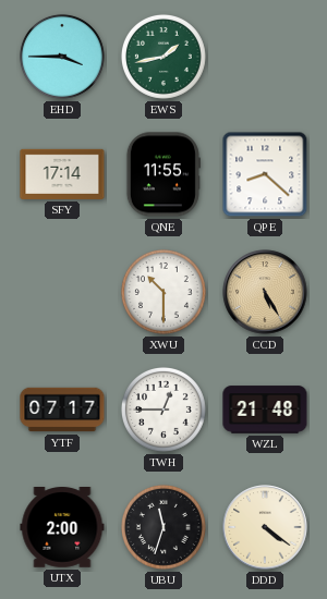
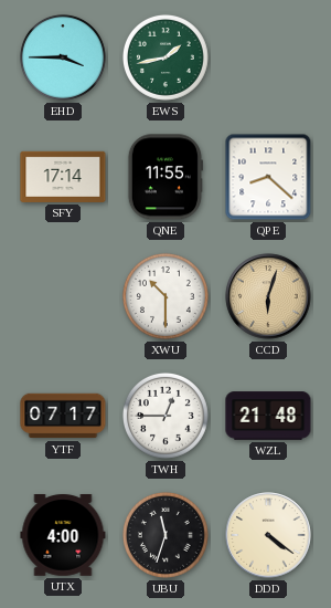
CCD: 5:25 -> 6:03 (268, 296)
UTX: 2:00 -> 4:00 (63, 536)
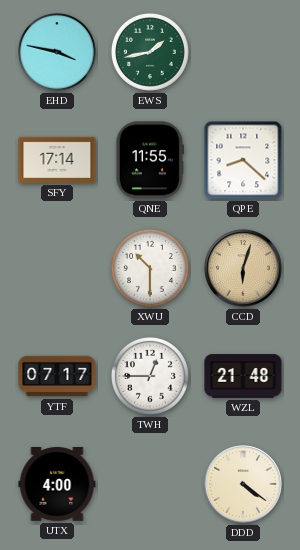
EHD: 3:45 -> 3:47 (57, 52)
UBU: 11:33 -> none (165, 535)
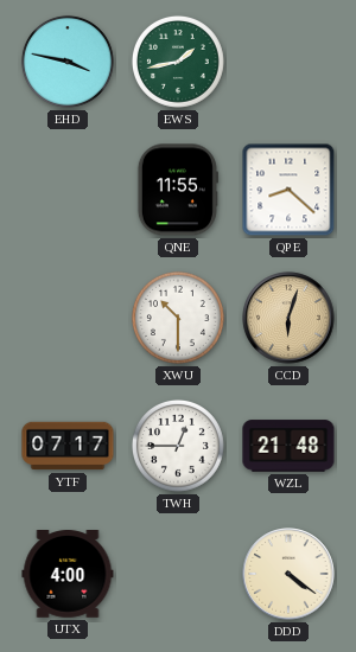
SFY: 17:14 -> none (57, 160)
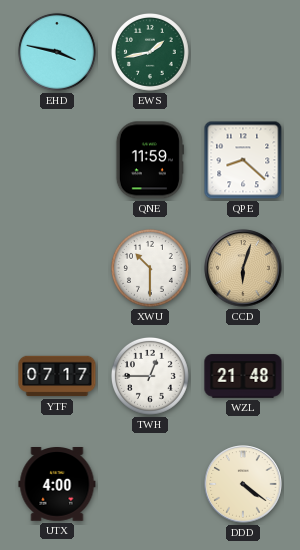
QNE: 11:55 -> 11:59 (149, 160)
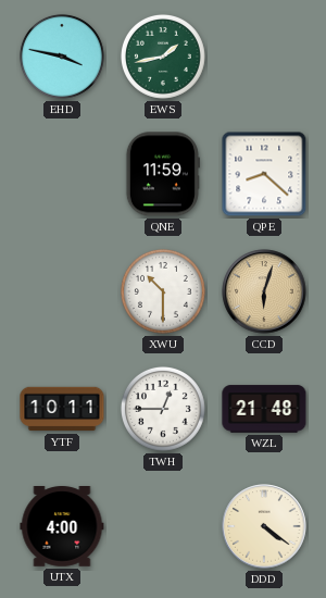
YTF: 07:17 -> 10:11 (62, 409)
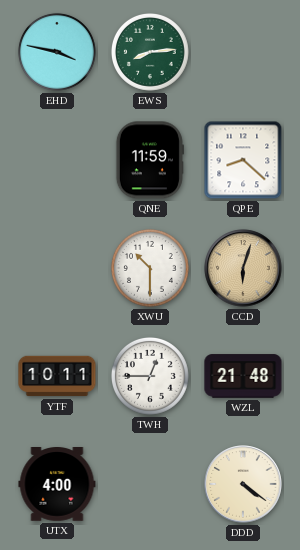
EWS: 1:43 -> 8:14 (150, 52)
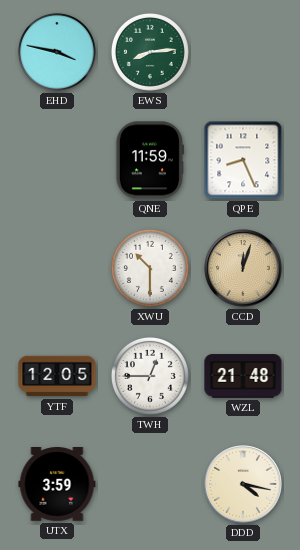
QPE: 8:22 -> 8:26 (243, 160)
CCD: 6:03 -> 12:03 (243, 268)
YTF: 10:11 -> 12:05 (57, 376)
UTX: 4:00 -> 3:59 (57, 485)
DDD: 4:21 -> 4:17 (243, 484)
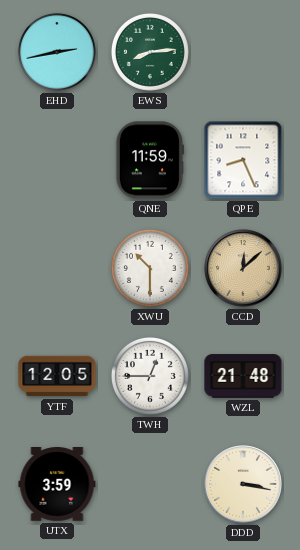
EHD: 3:47 -> 2:43 (57, 52)
CCD: 12:03 -> 12:08 (243, 268)
DDD: 4:17 -> 3:17 (243, 484)
